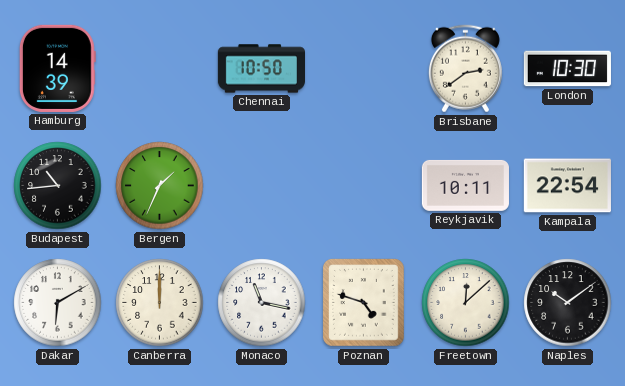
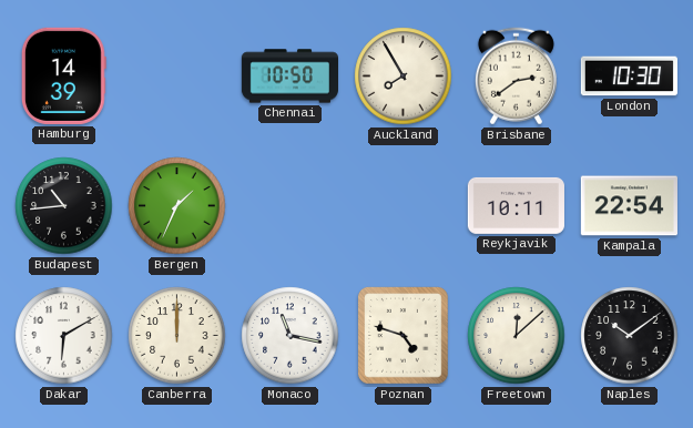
Auckland: none -> 7:55 (404, 77)
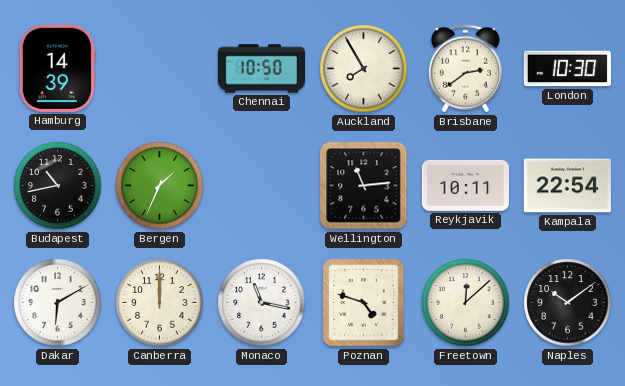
Budapest: 10:44 -> 10:43 (58, 186)
Wellington: none -> 11:14 (364, 186)
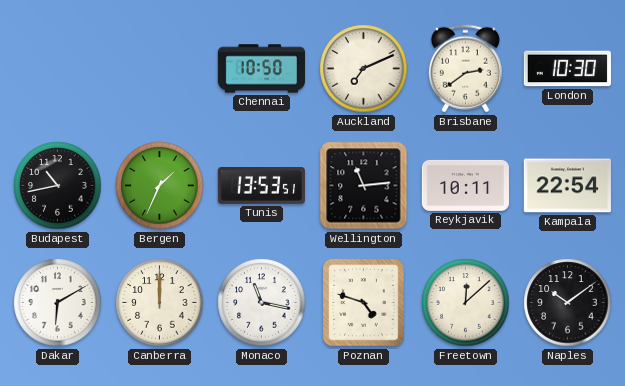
Hamburg: 14:39 -> none (57, 68)
Auckland: 7:55 -> 7:11 (364, 69)
Tunis: none -> 13:53 (261, 186)
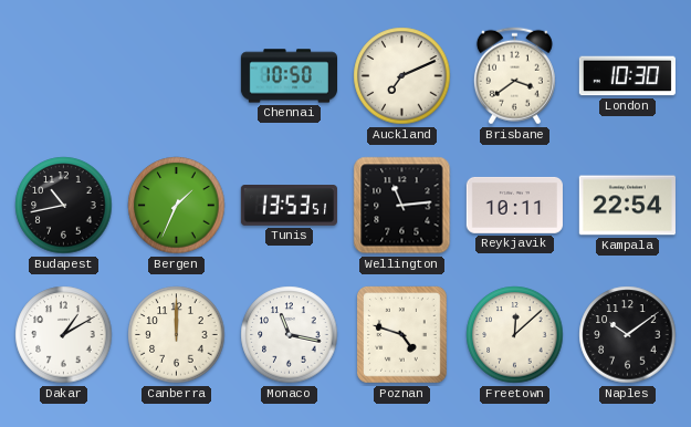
Brisbane: 2:39 -> 3:39 (514, 76)
Dakar: 6:10 -> 1:10 (64, 335)
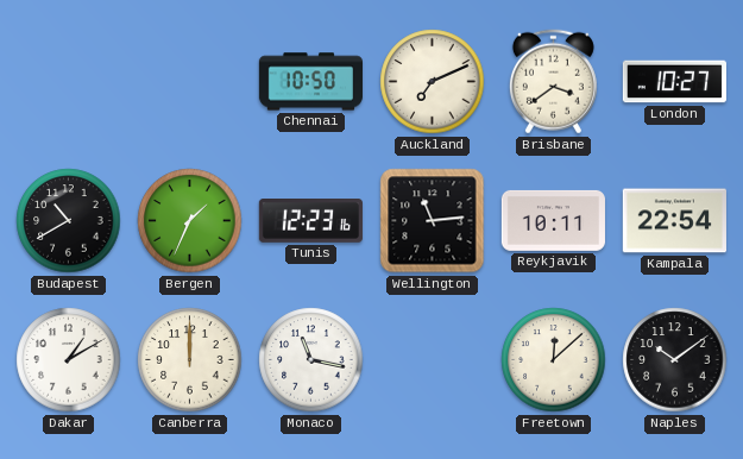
London: 10:30 -> 10:27 (674, 82)
Budapest: 10:43 -> 10:40 (69, 221)
Tunis: 13:53 -> 12:23 (310, 221)
Poznan: 4:48 -> none (402, 335)
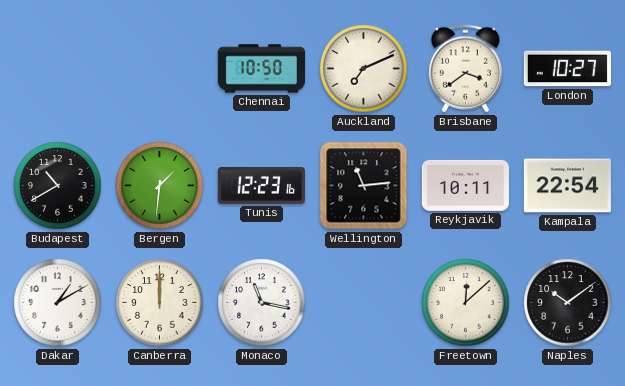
Bergen: 1:34 -> 1:31 (160, 186)
